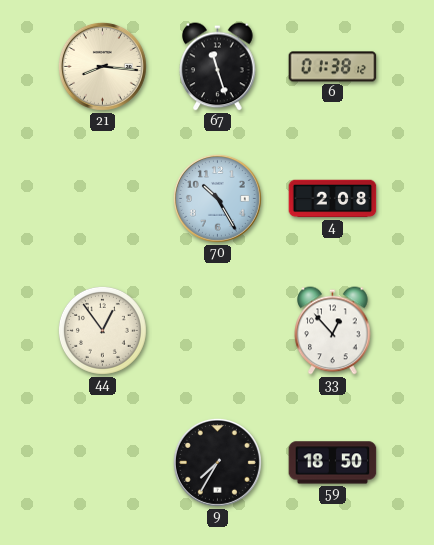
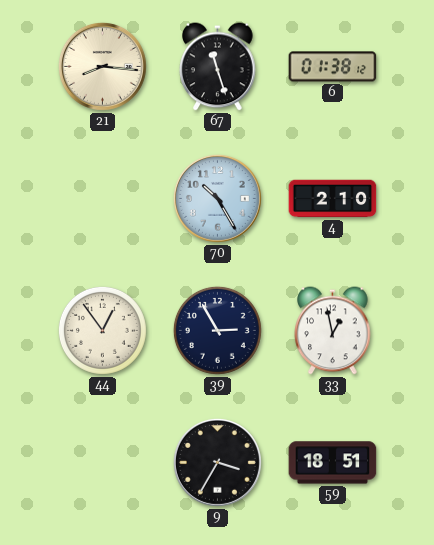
4: 2:08 -> 2:10 (333, 199)
39: none -> 2:55 (217, 330)
33: 12:53 -> 12:58 (333, 331)
9: 7:35 -> 3:35 (217, 462)
59: 18:50 -> 18:51 (333, 463)
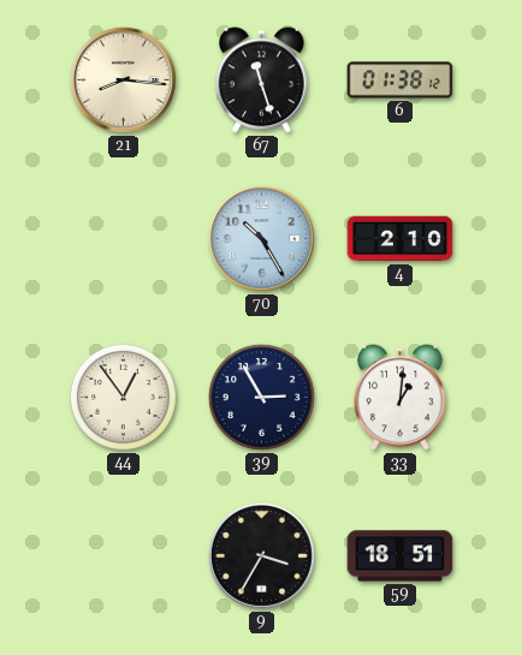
33: 12:58 -> 1:01 (401, 398)
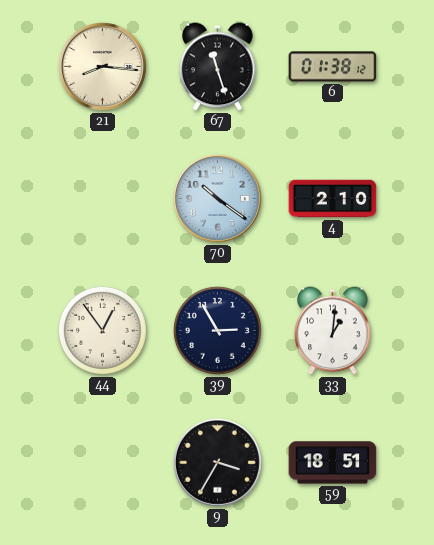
70: 10:25 -> 10:21 (217, 198)
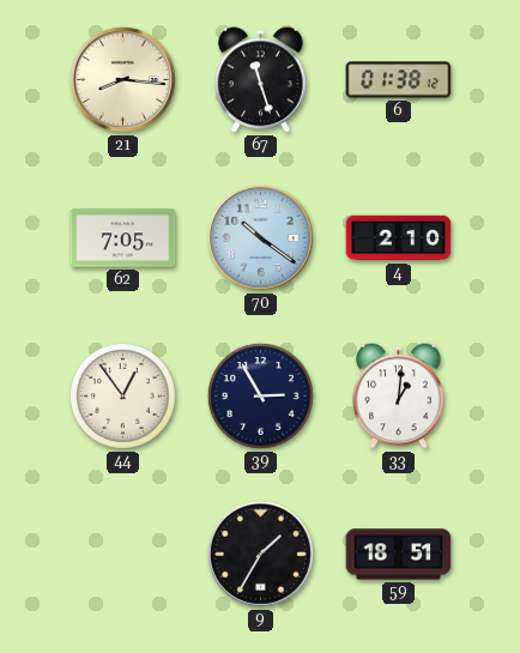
62: none -> 7:05 (123, 238)
9: 3:35 -> 1:35 (260, 554)
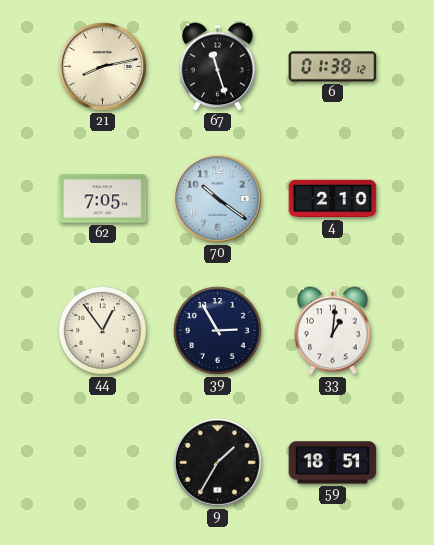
21: 8:16 -> 8:13 (102, 66)
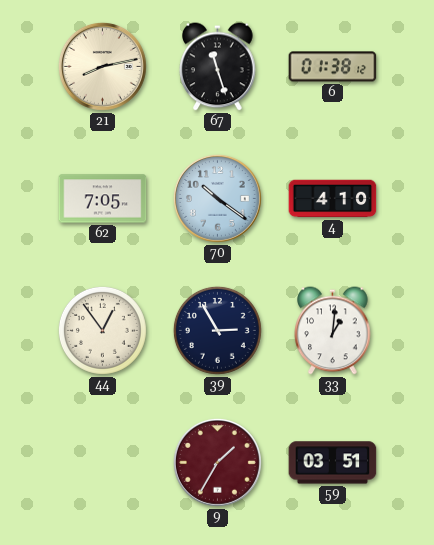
4: 2:10 -> 4:10 (333, 199)
9 dial: black -> burgundy (217, 462)
59: 18:51 -> 03:51 (333, 463)
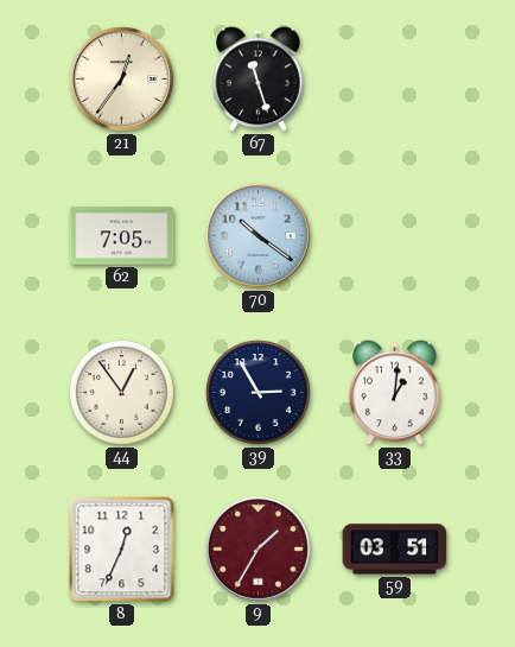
21: 8:13 -> 12:36 (121, 78)
6: 01:38 -> none (333, 67)
4: 4:10 -> none (333, 199)
8: none -> 12:34 (122, 550)
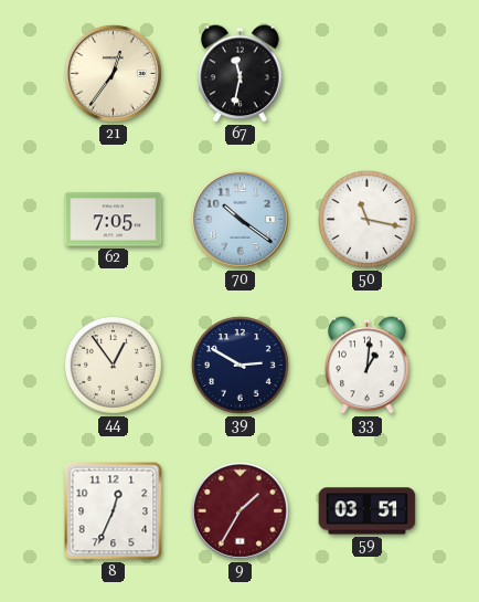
67: 11:27 -> 11:32 (241, 74)
50: none -> 11:17 (366, 219)
39: 2:55 -> 2:50 (239, 365)
